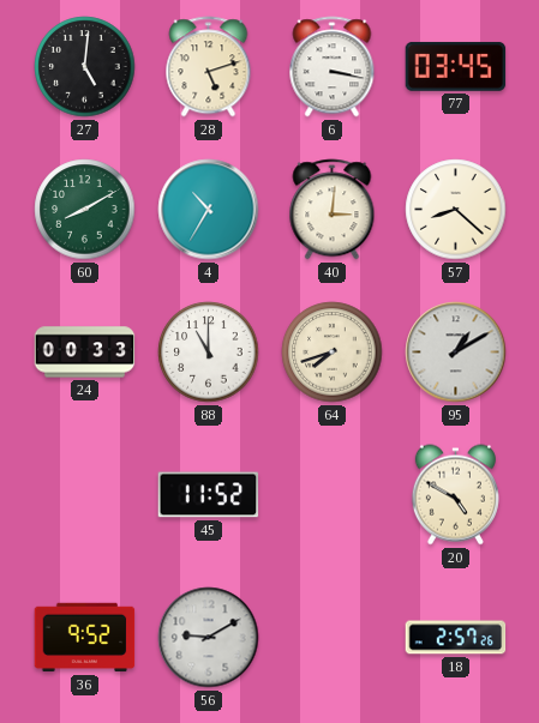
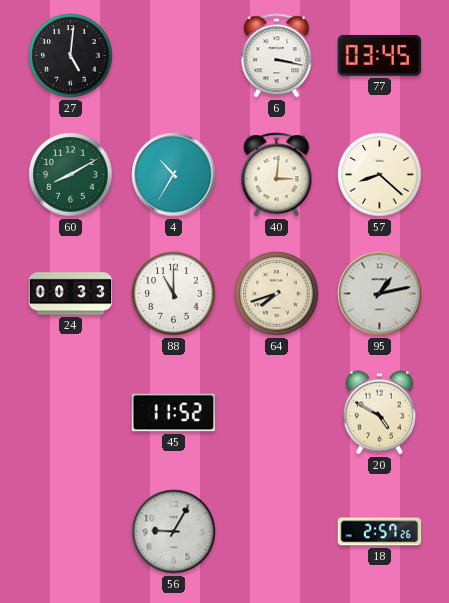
28: 5:12 -> none (209, 67)
95: 1:10 -> 1:13 (380, 294)
36: 9:52 -> none (85, 638)
56: 9:10 -> 9:05 (174, 532)
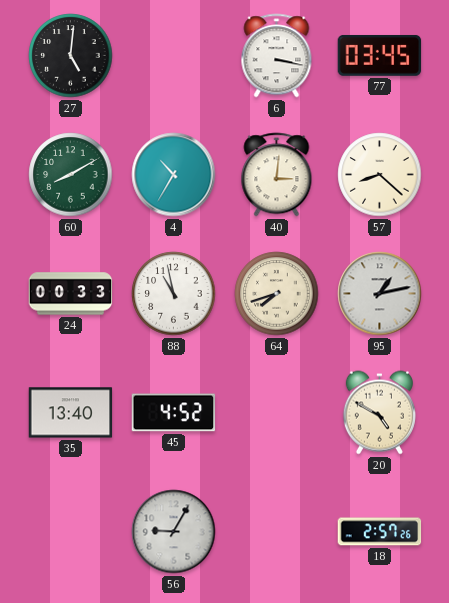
88: 11:00 -> 10:58 (174, 294)
35: none -> 13:40 (71, 413)
45: 11:52 -> 4:52 (174, 413)
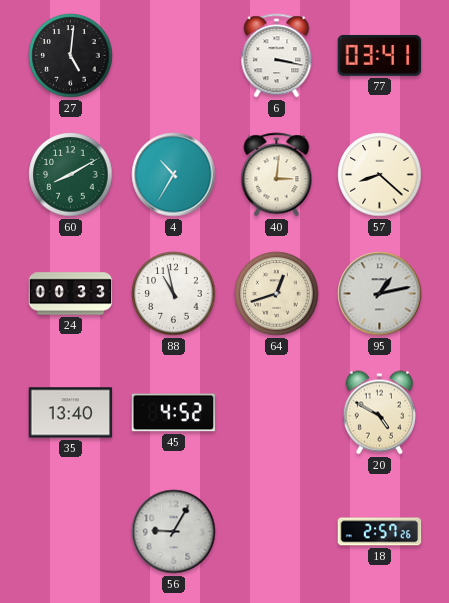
77: 03:45 -> 03:41 (380, 55)
64: 7:42 -> 12:42 (277, 294)
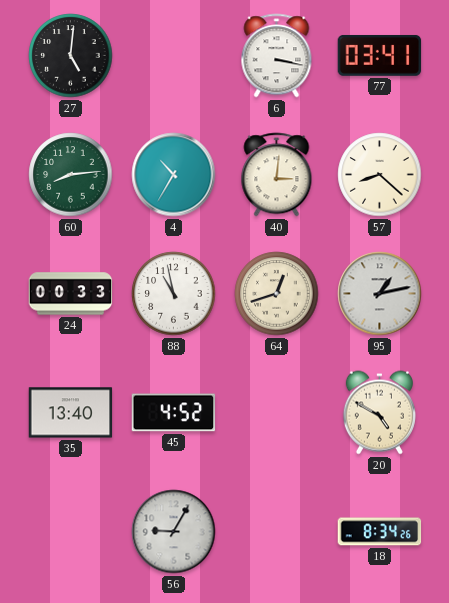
60: 8:10 -> 8:14 (71, 175)
18: 2:57 -> 8:34 (380, 532)
